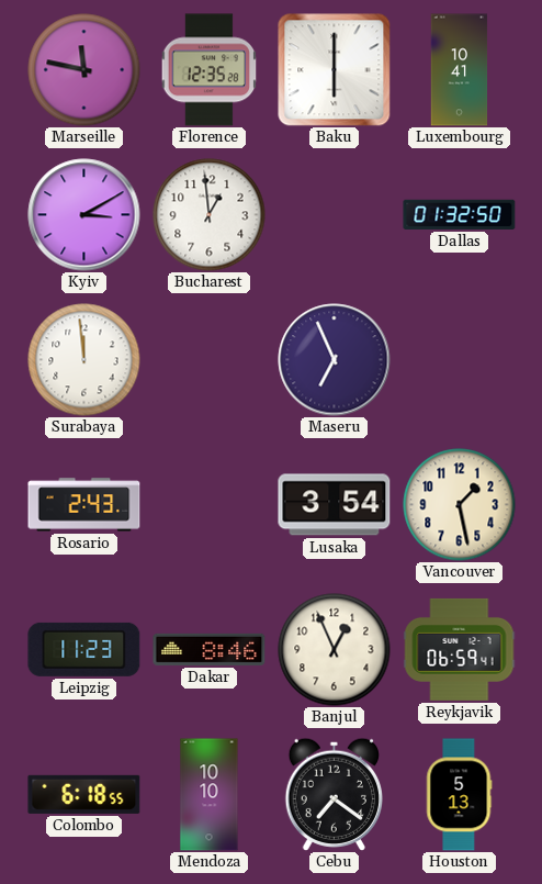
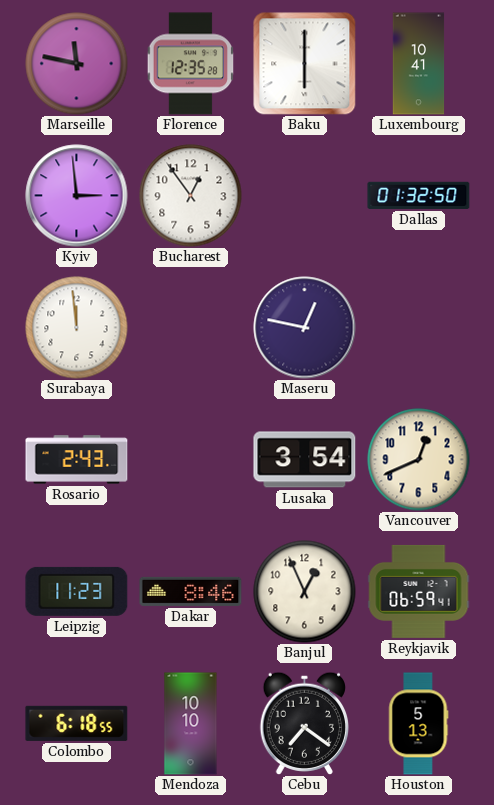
Kyiv: 3:10 -> 2:59 (77, 196)
Bucharest: 12:59 -> 12:54 (191, 196)
Maseru: 6:56 -> 12:47 (305, 328)
Vancouver: 1:28 -> 12:41 (419, 460)
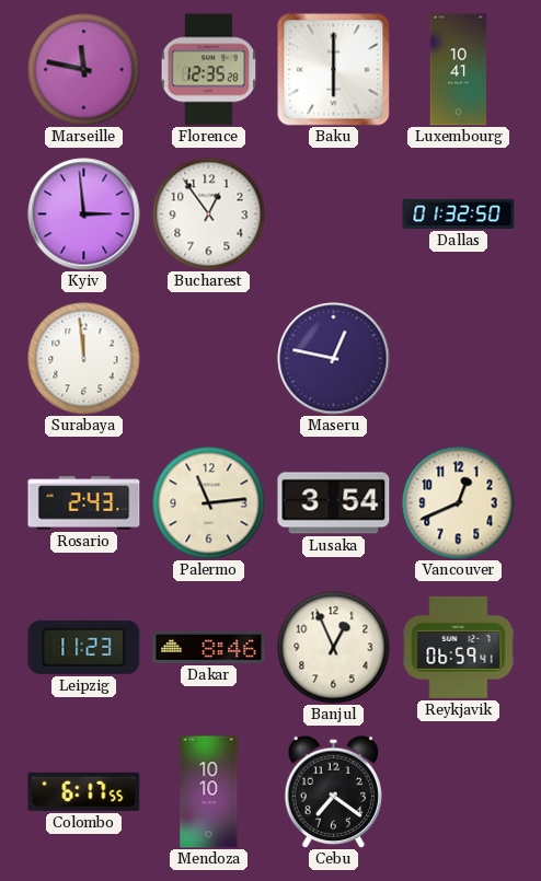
Palermo: none -> 11:14 (209, 503)
Colombo: 6:18 -> 6:17 (84, 791)
Houston: 5:13 -> none (418, 724)
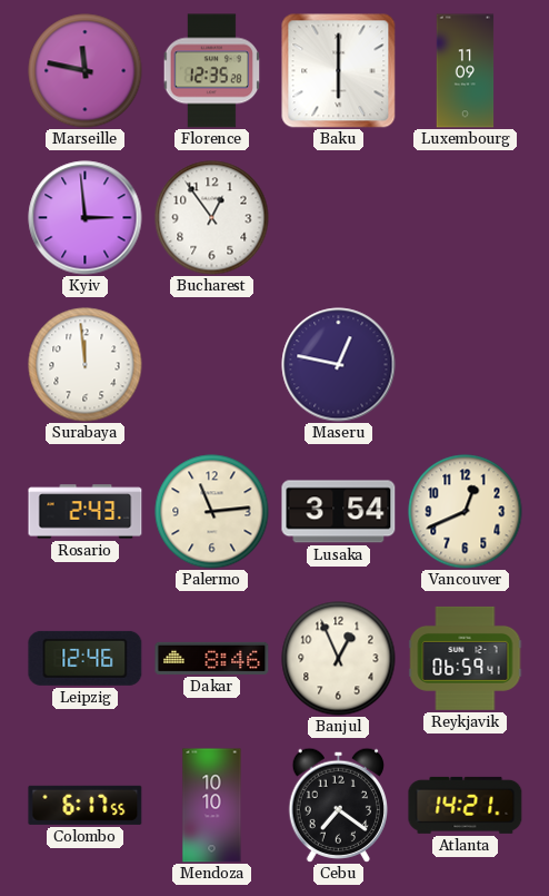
Luxembourg: 10:41 -> 11:09 (466, 71)
Dallas: 01:32 -> none (459, 213)
Leipzig: 11:23 -> 12:46 (86, 658)
Atlanta: none -> 14:21 (466, 805)
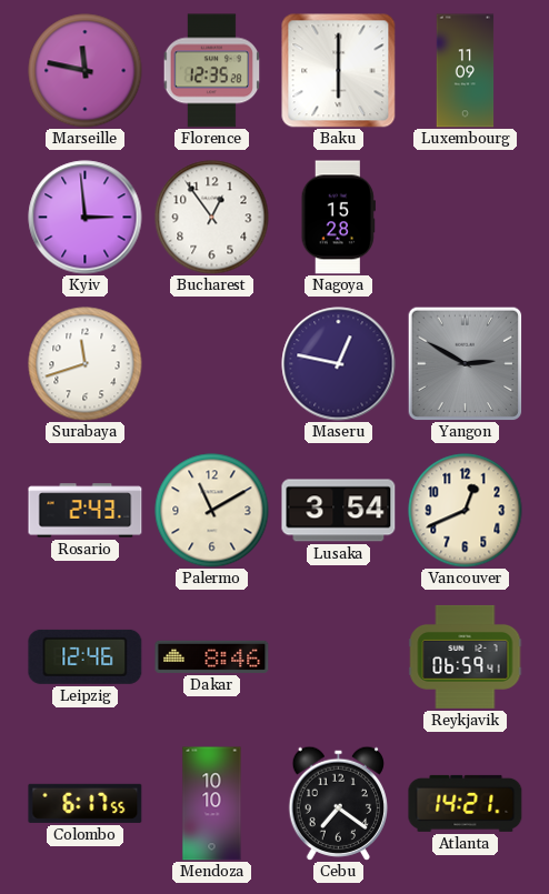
Nagoya: none -> 15:28 (338, 218)
Surabaya: 11:59 -> 11:42 (86, 364)
Yangon: none -> 2:50 (465, 363)
Palermo: 11:14 -> 11:10 (212, 511)
Banjul: 12:56 -> none (339, 659)
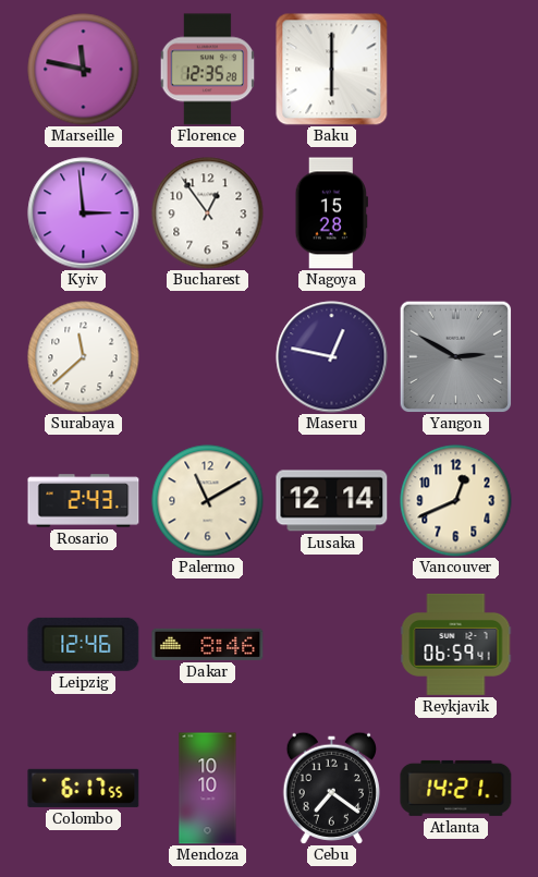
Luxembourg: 11:09 -> none (466, 71)
Surabaya: 11:42 -> 11:38 (84, 357)
Lusaka: 3:54 -> 12:14 (332, 501)
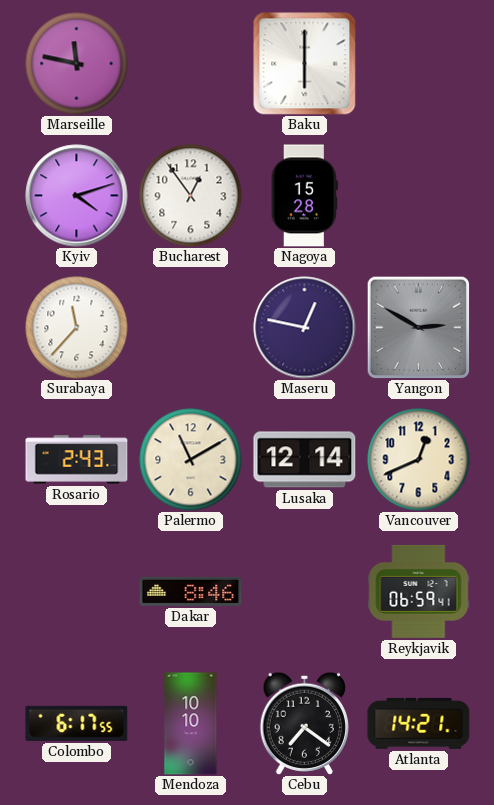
Florence: 12:35 -> none (208, 70)
Kyiv: 2:59 -> 4:12 (77, 196)
Surabaya: 11:38 -> 11:37 (77, 328)
Leipzig: 12:46 -> none (84, 644)
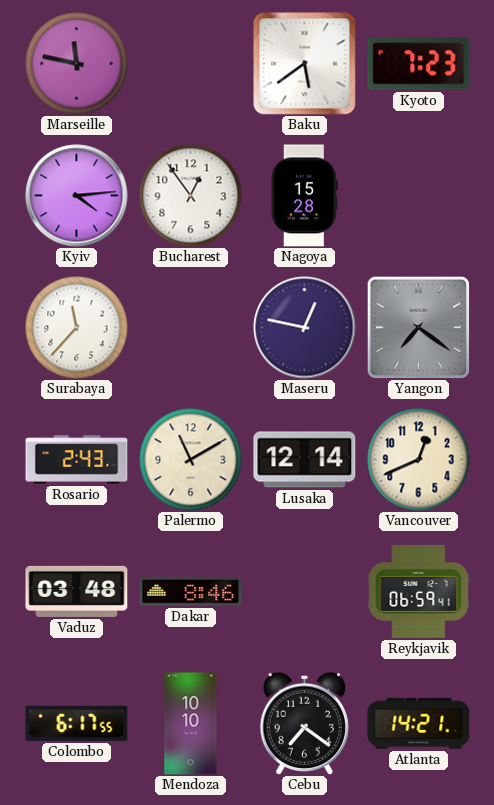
Baku: 6:00 -> 5:39 (305, 64)
Kyoto: none -> 7:23 (419, 64)
Kyiv: 4:12 -> 4:14 (77, 196)
Yangon: 2:50 -> 7:21 (418, 327)
Vaduz: none -> 03:48 (77, 591)
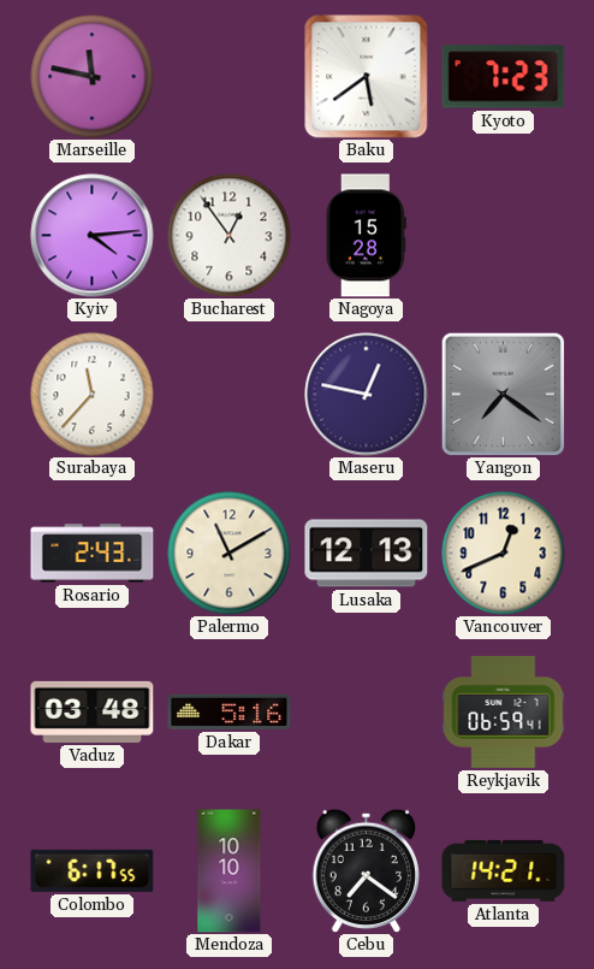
Lusaka: 12:14 -> 12:13 (367, 554)
Dakar: 8:46 -> 5:16 (230, 711)
